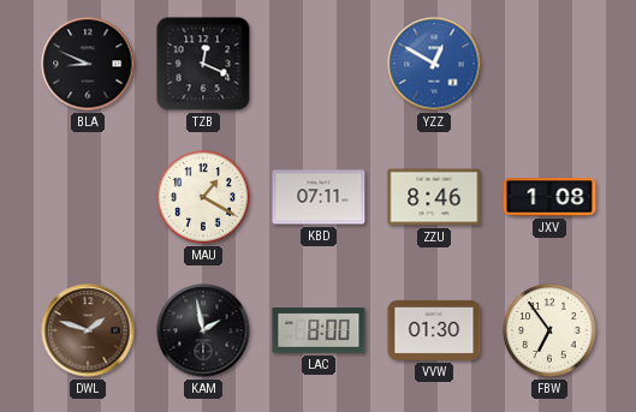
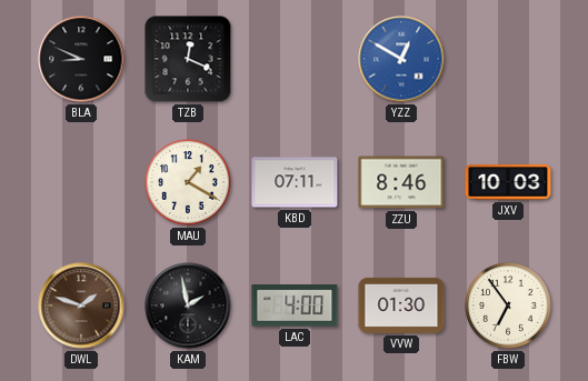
JXV: 1:08 -> 10:03 (508, 182)
LAC: 8:00 -> 4:00 (295, 305)
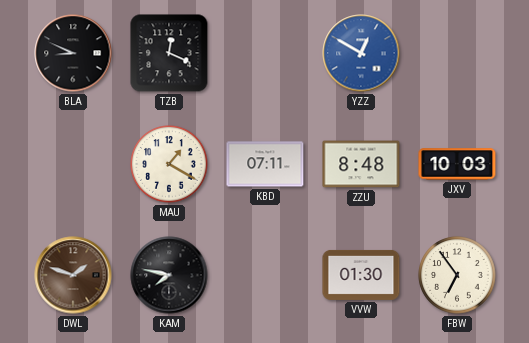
ZZU: 8:46 -> 8:48 (361, 164)
KAM: 1:58 -> 7:47 (169, 275)
LAC: 4:00 -> none (295, 305)
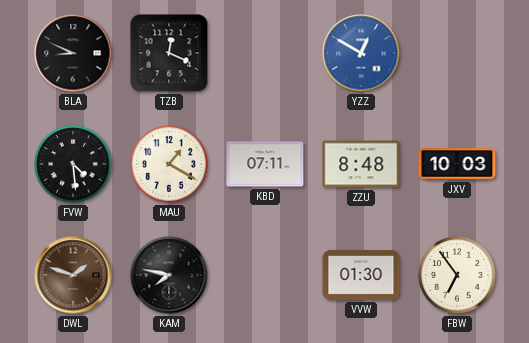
FVW: none -> 4:29 (73, 164)
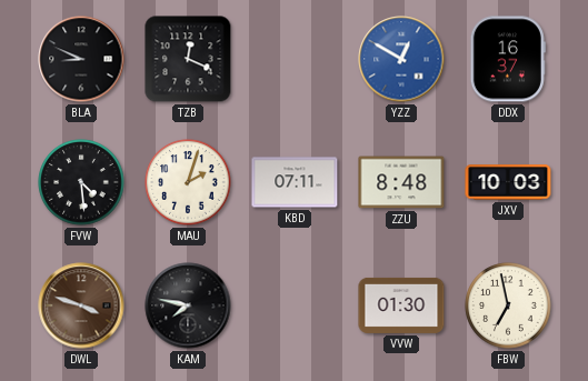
DDX: none -> 16:37 (508, 59)
MAU: 1:20 -> 2:03 (188, 182)
DWL: 1:48 -> 3:48 (81, 305)
FBW: 6:54 -> 6:58 (508, 305)
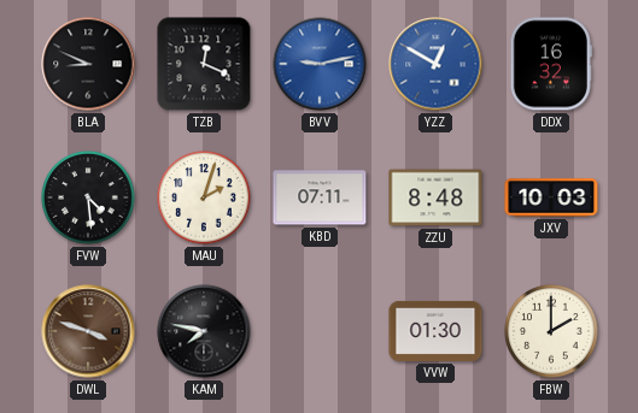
BVV: none -> 9:13 (320, 64)
DDX: 16:37 -> 16:32 (551, 64)
FBW: 6:58 -> 2:00 (551, 331)
